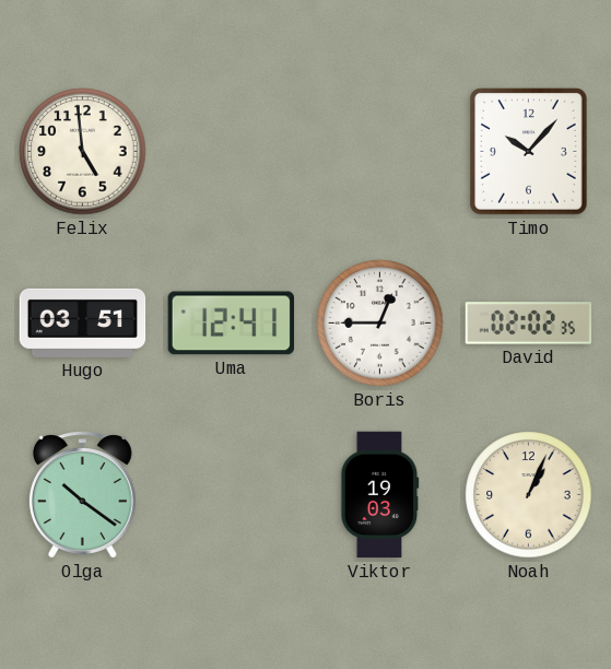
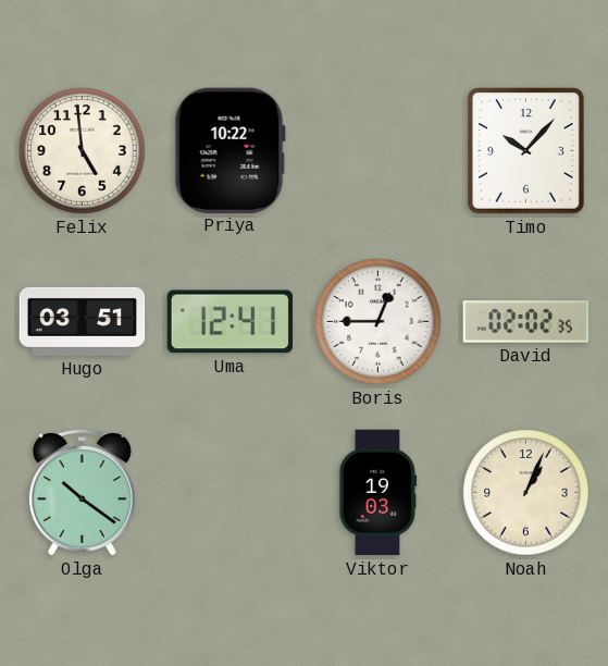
Priya: none -> 10:22 (229, 150)
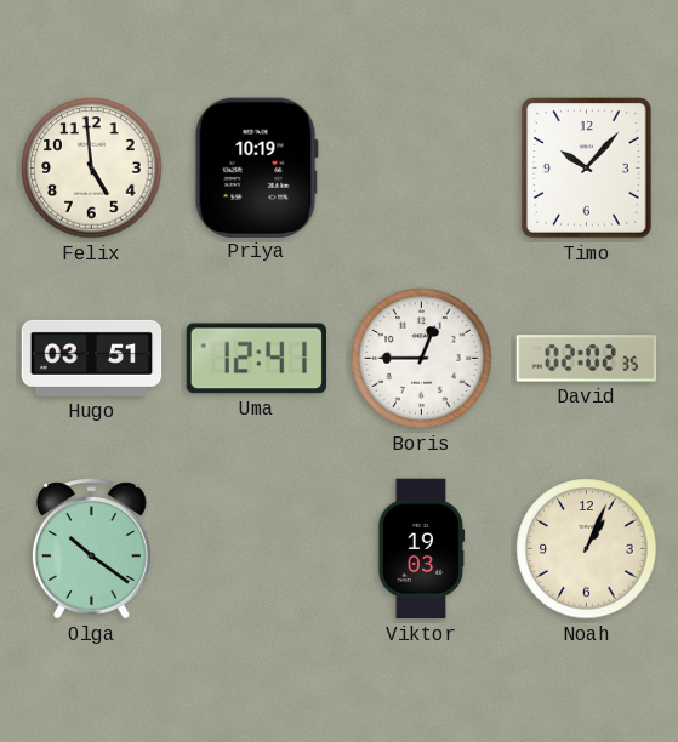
Priya: 10:22 -> 10:19 (256, 167)
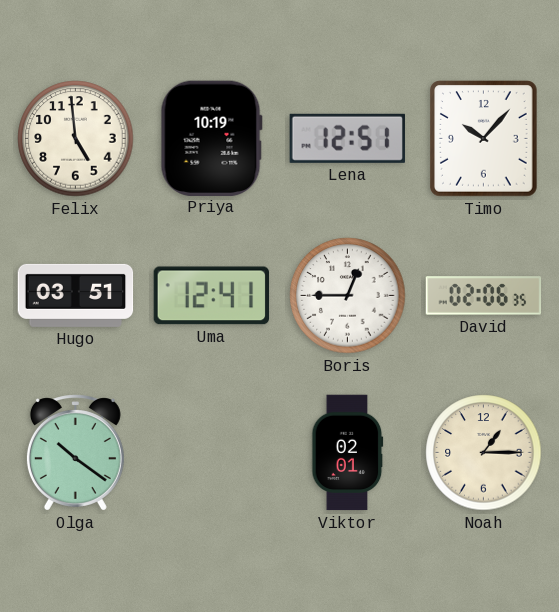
Lena: none -> 12:51 (347, 138)
David: 02:02 -> 02:06 (484, 296)
Viktor: 19:03 -> 02:01 (348, 453)
Noah: 1:04 -> 1:15 (484, 453)
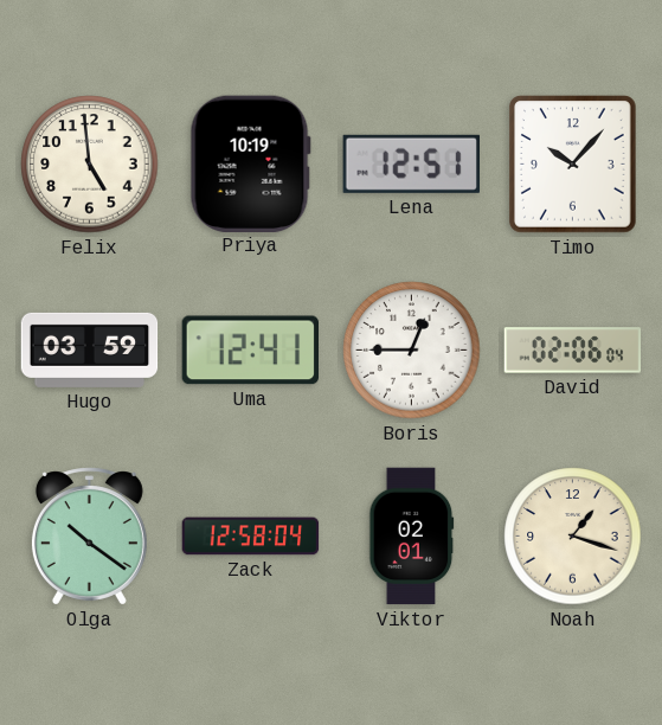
Hugo: 03:51 -> 03:59 (90, 349)
David: 02:06:35 -> 02:06:04 (573, 351)
Zack: none -> 12:58 (251, 537)
Noah: 1:15 -> 1:18 (573, 537)
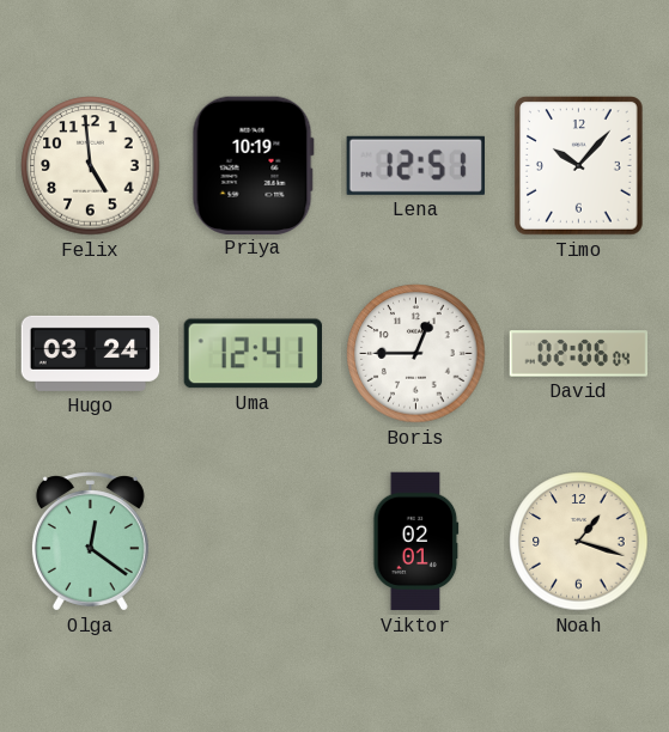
Hugo: 03:59 -> 03:24 (91, 353)
Olga: 10:21 -> 12:21 (90, 542)
Zack: 12:58 -> none (251, 537)
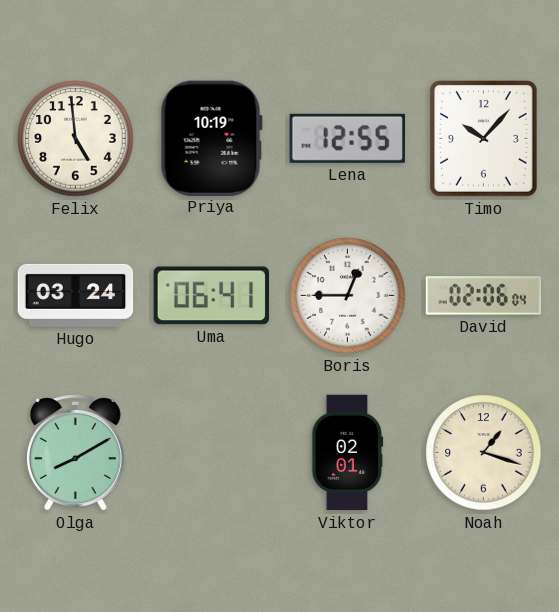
Lena: 12:51 -> 12:55 (347, 138)
Uma: 12:41 -> 06:41 (211, 296)
Olga: 12:21 -> 8:10 (75, 453)
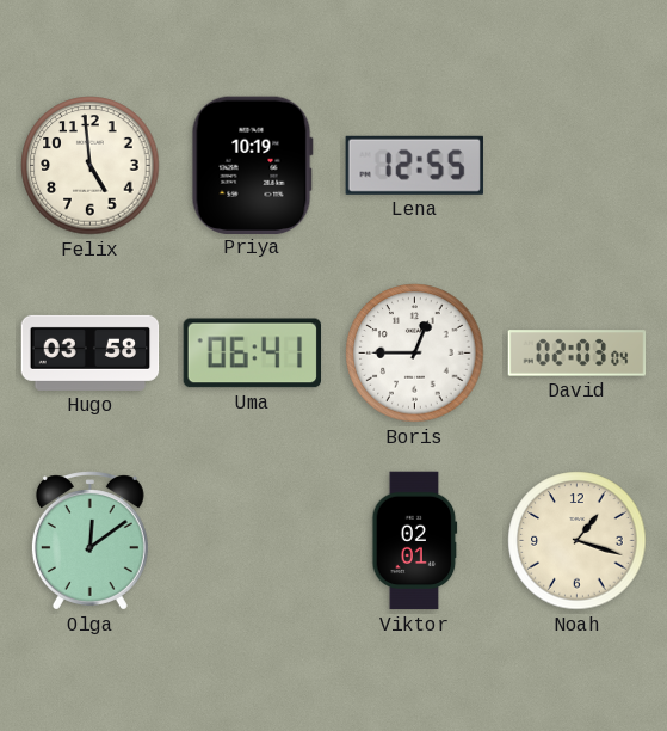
Timo: 10:07 -> none (484, 139)
Hugo: 03:24 -> 03:58 (91, 352)
David: 02:06 -> 02:03 (578, 354)
Olga: 8:10 -> 12:09 (89, 541)
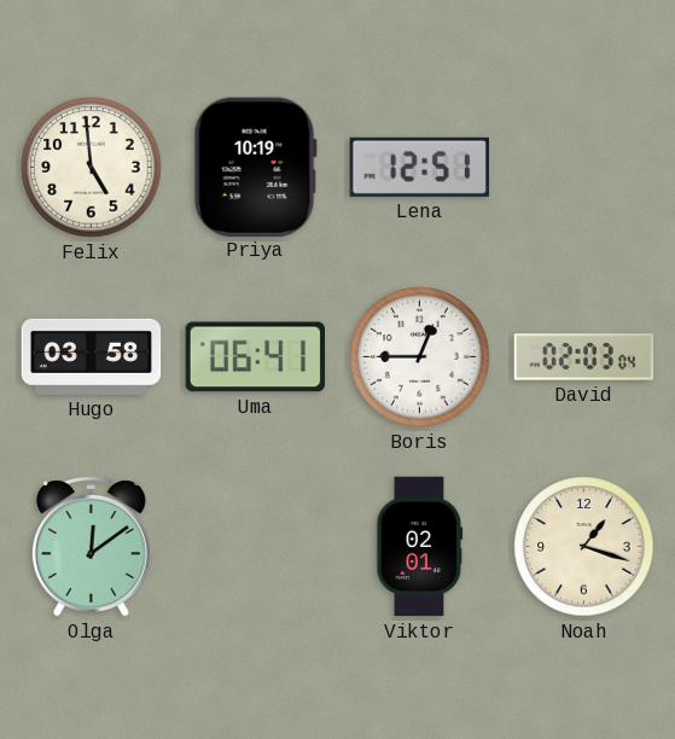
Lena: 12:55 -> 12:51 (419, 167)
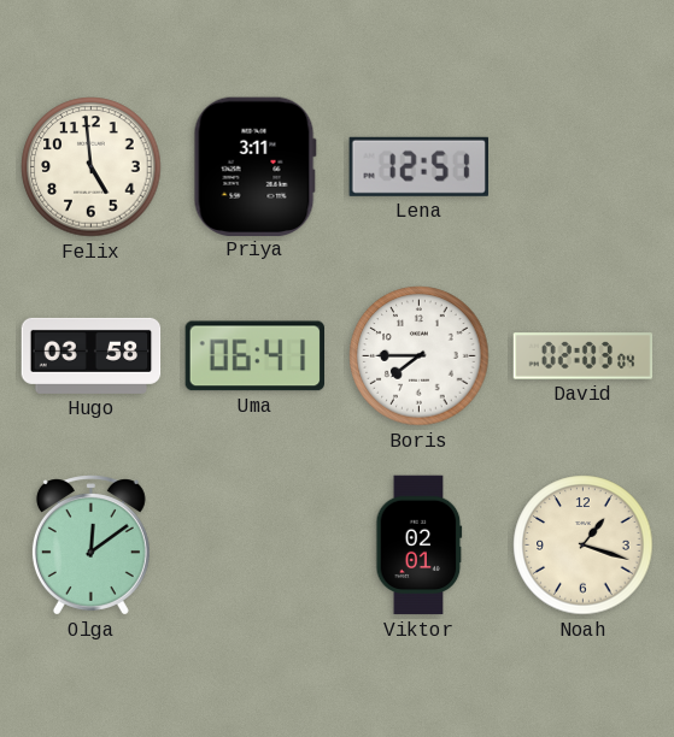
Priya: 10:19 -> 3:11 (254, 166)
Boris: 12:45 -> 7:45 (420, 356)
